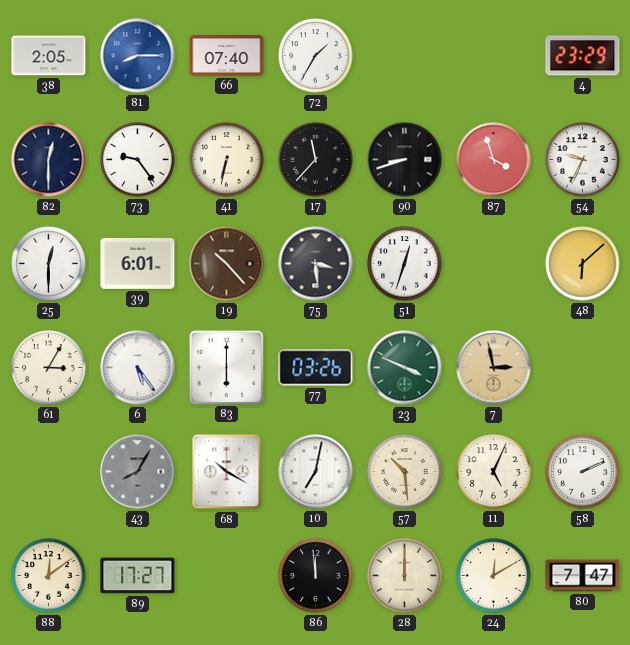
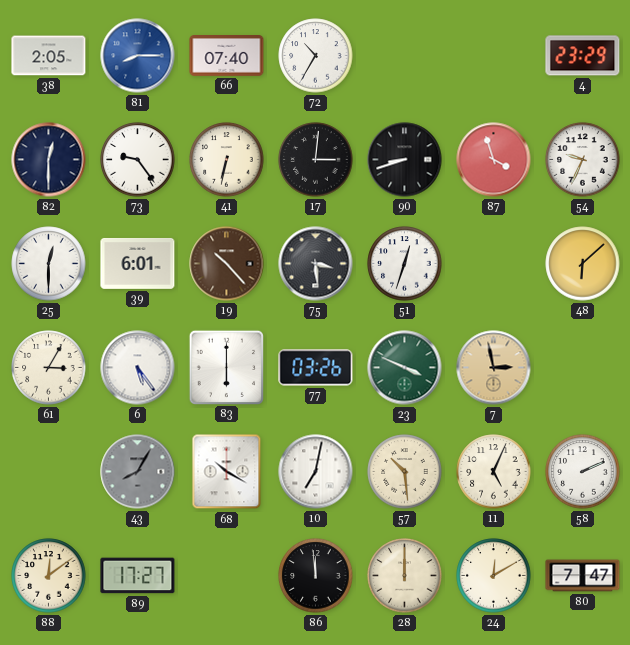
72: 1:35 -> 10:35 (316, 56)
17: 11:37 -> 3:01 (316, 160)
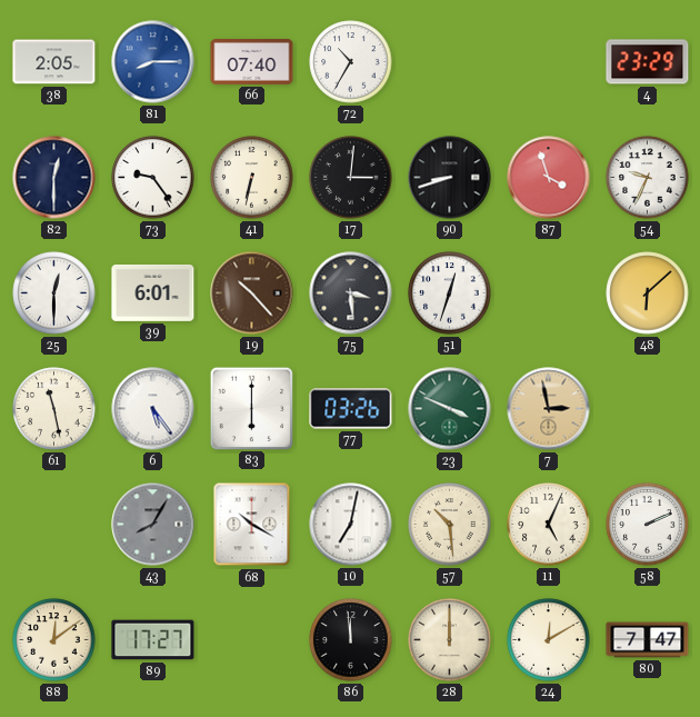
61: 3:05 -> 11:28 (54, 409)
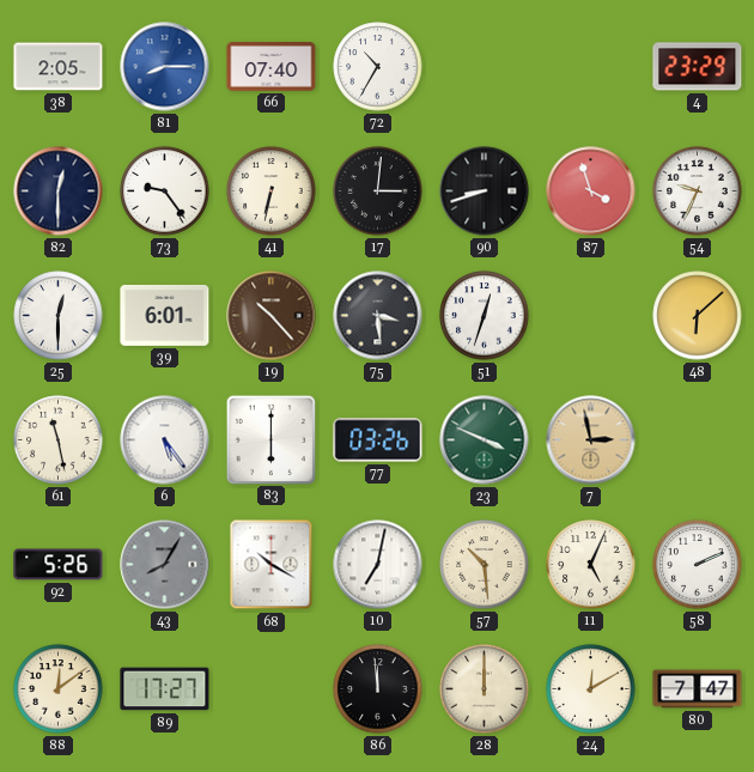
92: none -> 5:26 (59, 565)
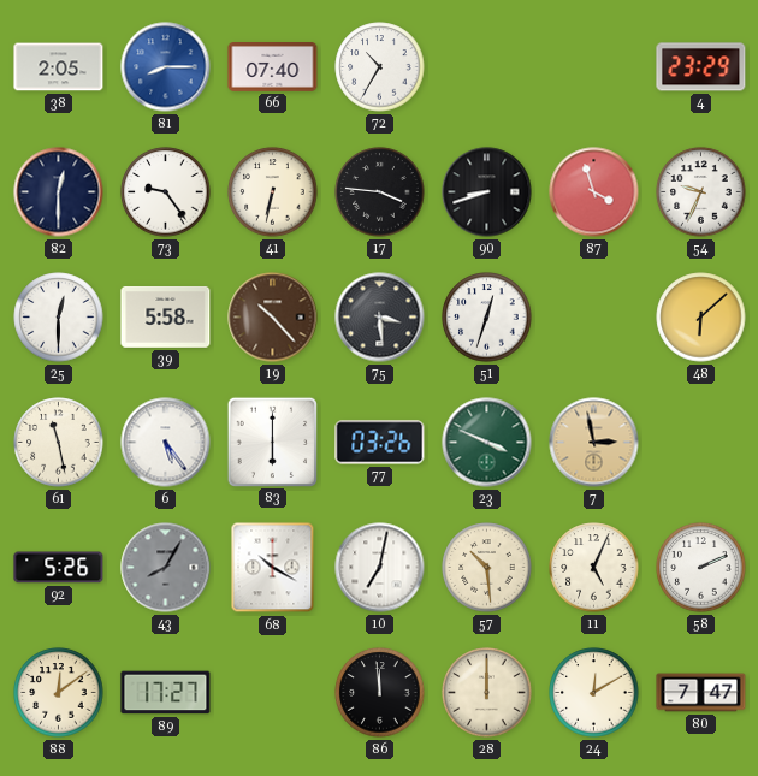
17: 3:01 -> 3:46 (380, 192)
39: 6:01 -> 5:58 (166, 316)
